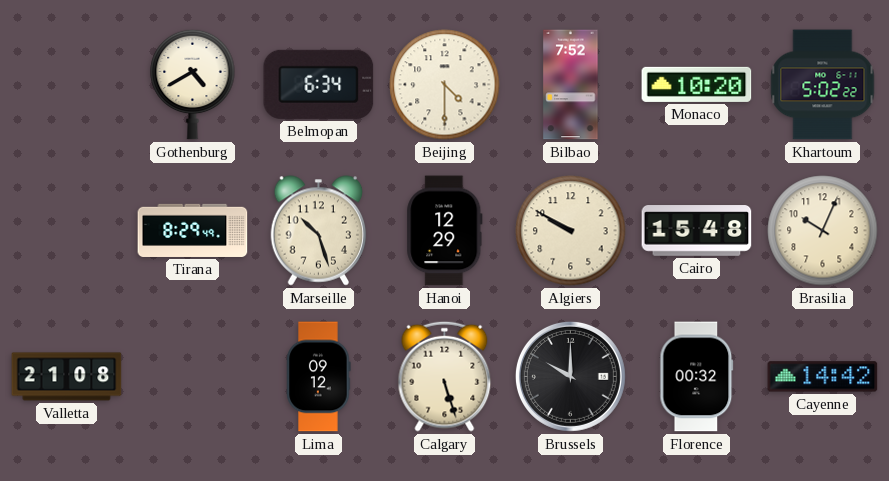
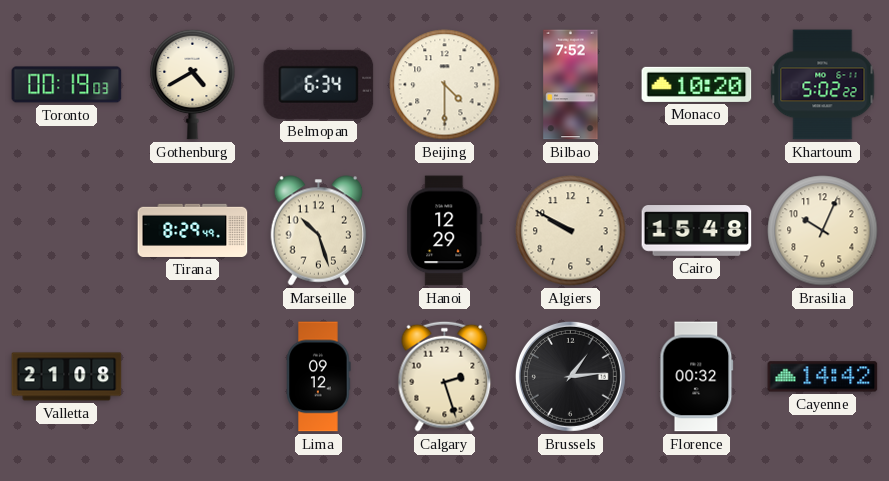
Toronto: none -> 00:19 (67, 85)
Calgary: 5:27 -> 2:27 (445, 376)
Brussels: 10:00 -> 1:14 (570, 376)
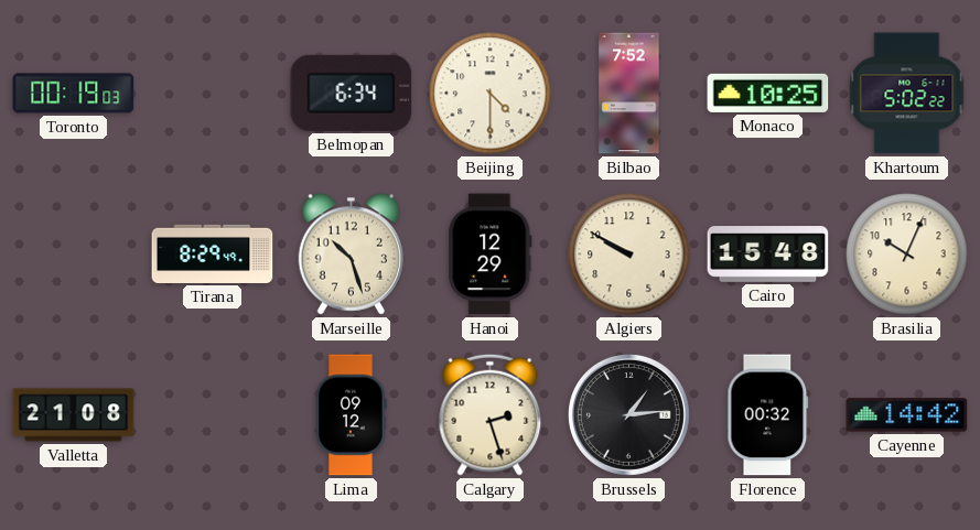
Gothenburg: 4:40 -> none (193, 84)
Monaco: 10:20 -> 10:25 (768, 93)
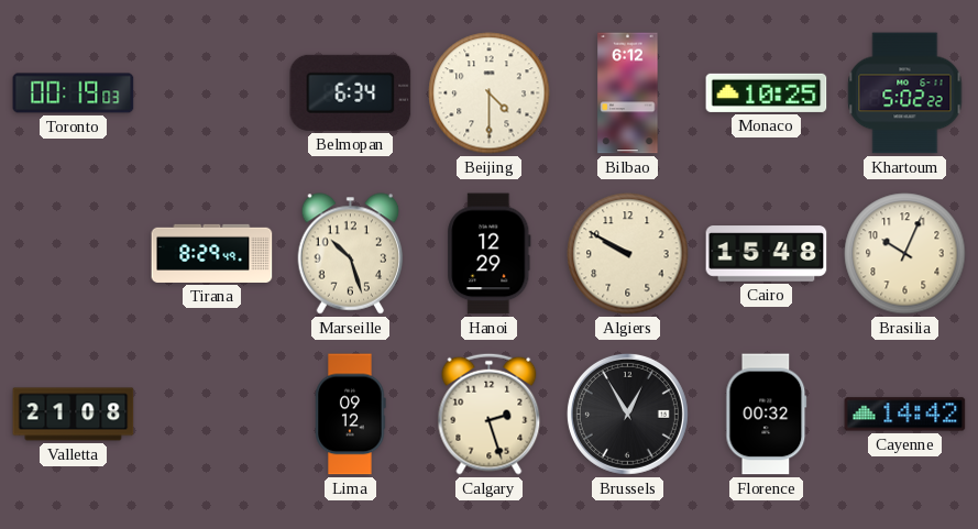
Bilbao: 7:52 -> 6:12 (628, 93)
Brussels: 1:14 -> 12:55 (627, 414)
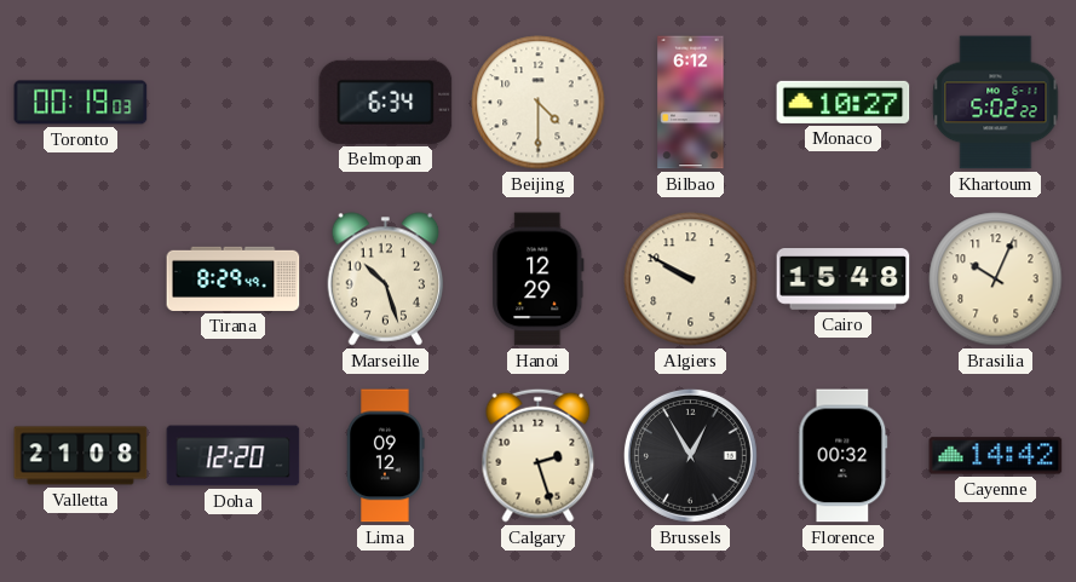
Monaco: 10:25 -> 10:27 (844, 102)
Doha: none -> 12:20 (234, 456)
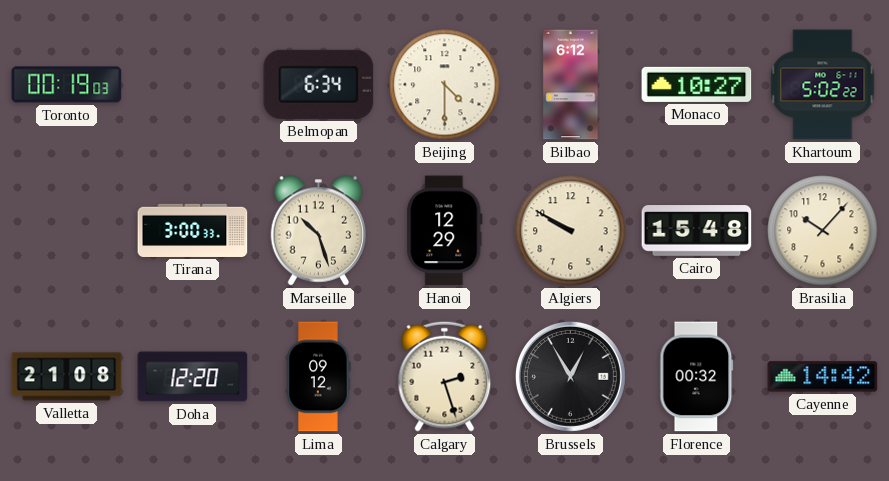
Tirana: 8:29 -> 3:00 (193, 230)
Brasilia: 10:04 -> 10:07 (823, 231)
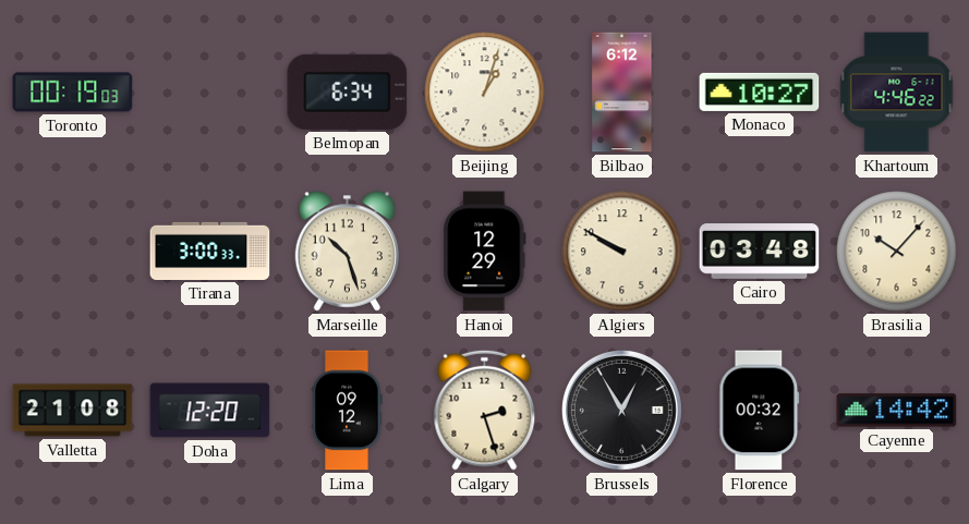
Beijing: 4:30 -> 1:03 (485, 93)
Khartoum: 5:02 -> 4:46 (897, 93)
Cairo: 15:48 -> 03:48 (760, 252)
